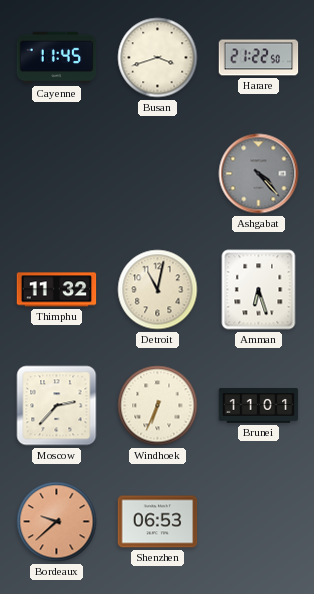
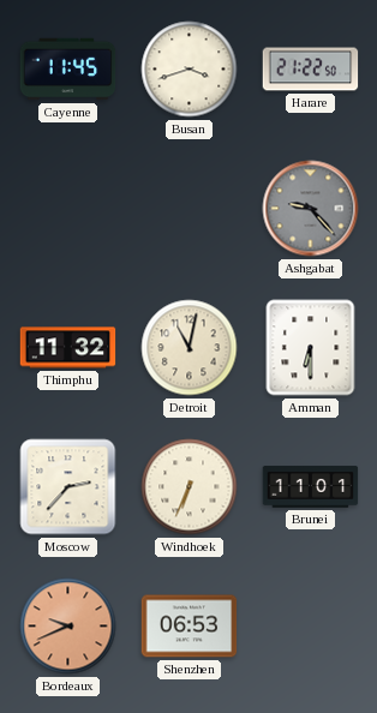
Ashgabat: 4:23 -> 9:23 (311, 209)
Amman: 6:27 -> 6:30 (311, 348)
Bordeaux: 9:38 -> 9:41 (68, 627)
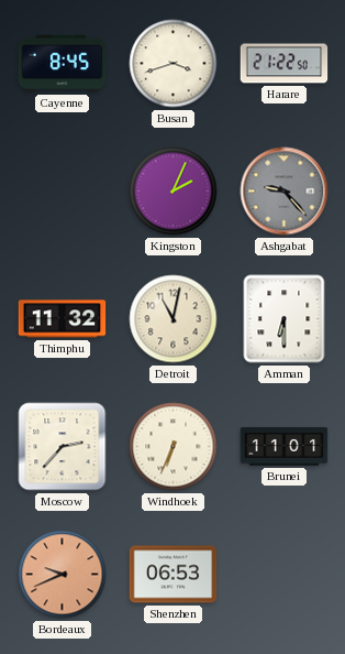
Cayenne: 11:45 -> 8:45 (63, 64)
Kingston: none -> 2:04 (174, 192)
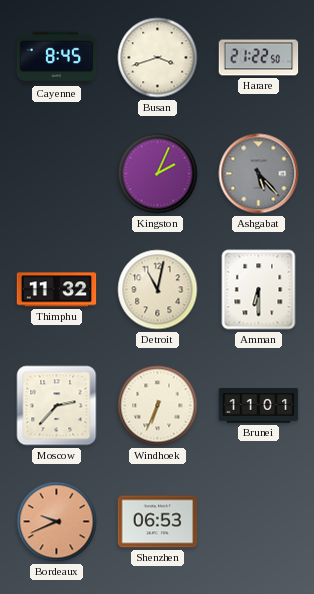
Ashgabat: 9:23 -> 5:23 (259, 174)
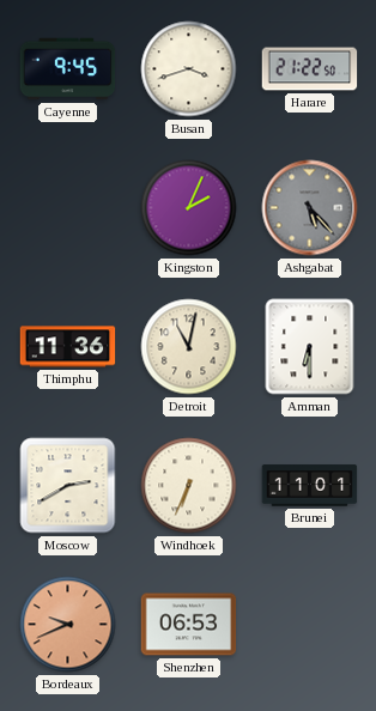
Cayenne: 8:45 -> 9:45 (68, 69)
Thimphu: 11:32 -> 11:36 (68, 347)
Moscow: 2:37 -> 2:40 (68, 486)
